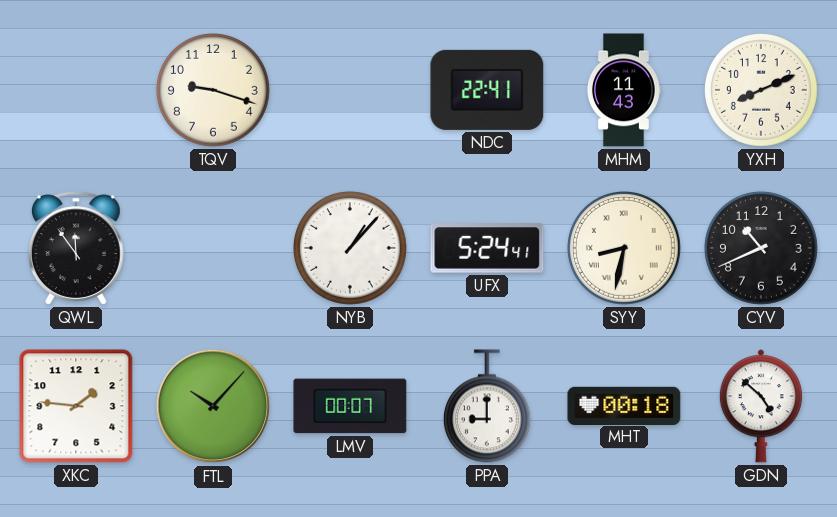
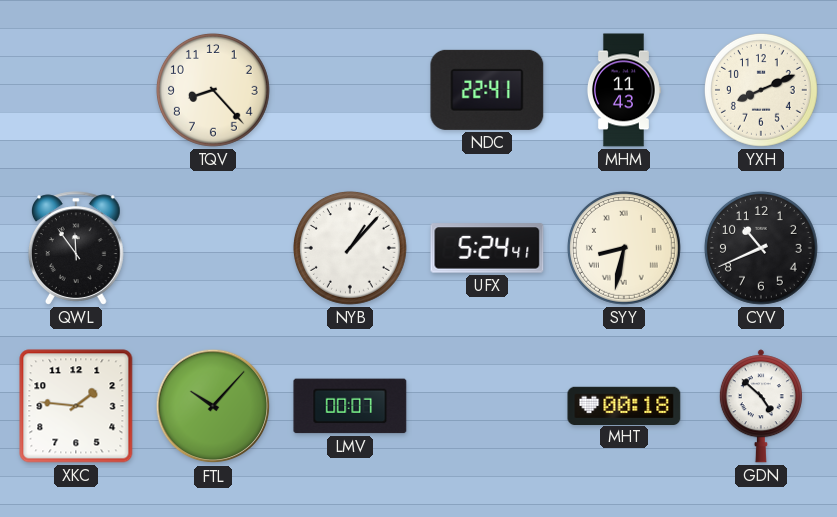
TQV: 9:18 -> 8:23 (213, 90)
PPA: 9:00 -> none (487, 406)
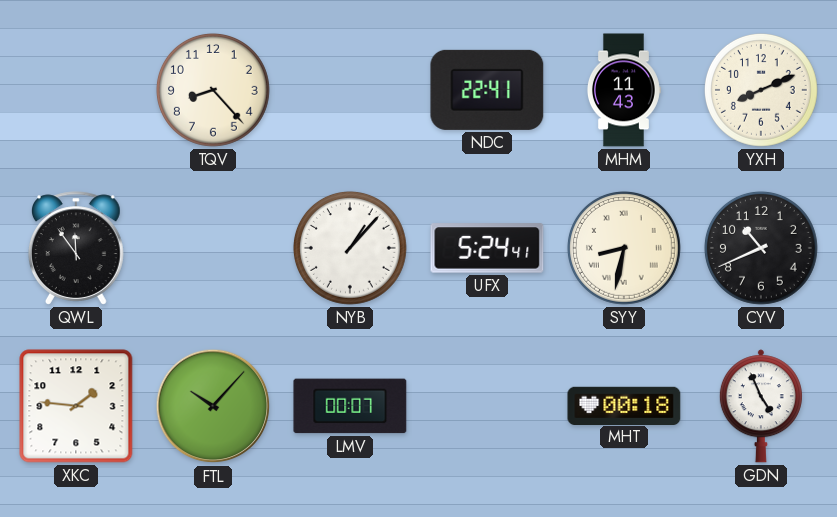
GDN: 4:52 -> 4:56 (761, 406)
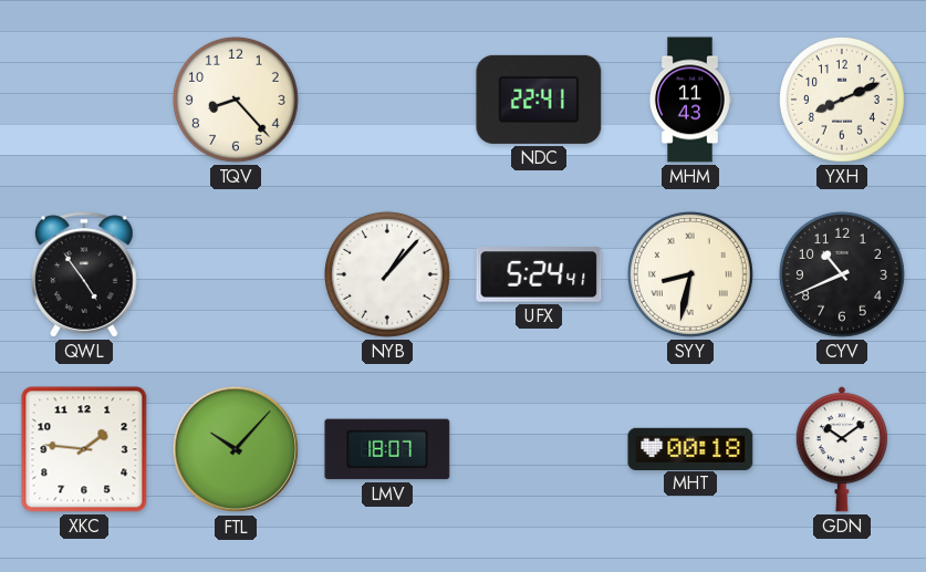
QWL: 11:54 -> 4:54 (84, 274)
LMV: 00:07 -> 18:07 (387, 449)
GDN: 4:56 -> 10:09 (842, 449)
